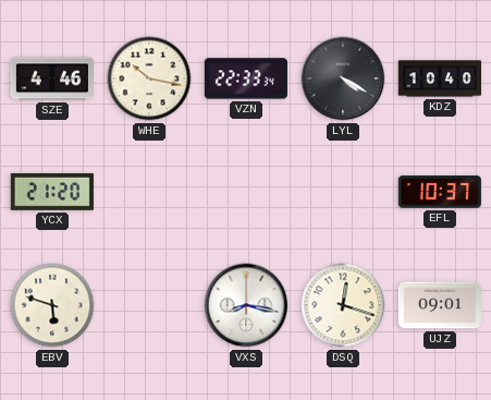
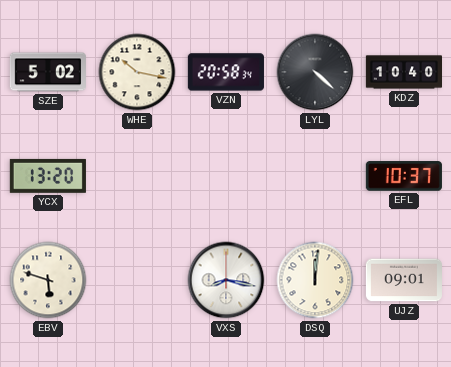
SZE: 4:46 -> 5:02 (48, 72)
VZN: 22:33 -> 20:58 (226, 72)
LYL: 4:20 -> 4:22 (315, 72)
YCX: 21:20 -> 13:20 (48, 176)
DSQ: 12:18 -> 12:01 (315, 280)
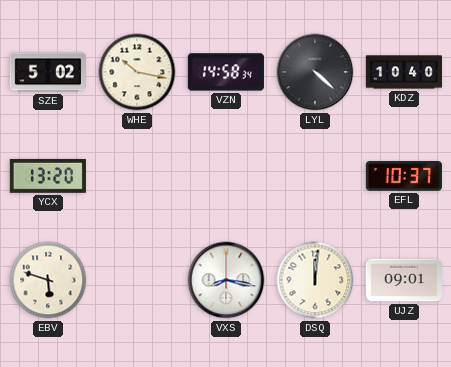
VZN: 20:58 -> 14:58 (226, 72)
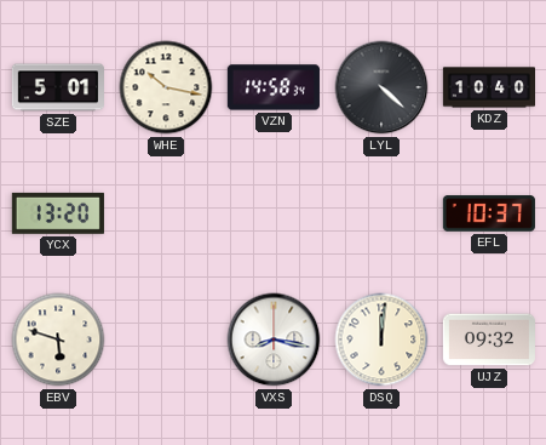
SZE: 5:02 -> 5:01 (58, 87)
UJZ: 09:01 -> 09:32 (489, 340)
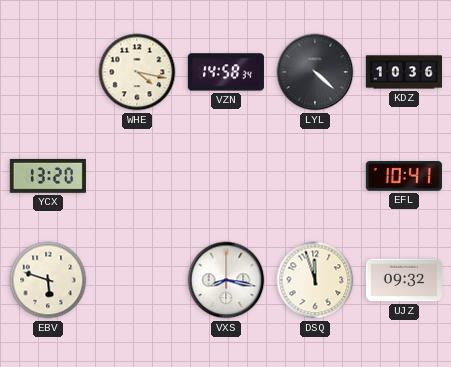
SZE: 5:01 -> none (58, 87)
WHE: 10:17 -> 4:17 (137, 72)
KDZ: 10:40 -> 10:36 (403, 72)
EFL: 10:37 -> 10:41 (404, 176)
DSQ: 12:01 -> 11:57 (315, 280)
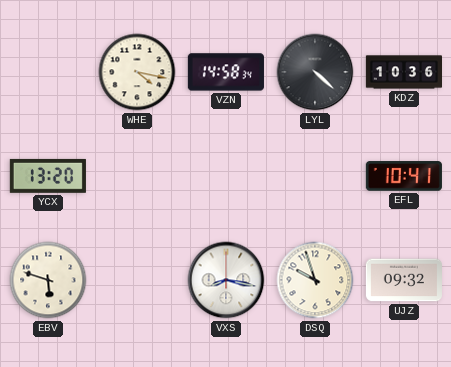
DSQ: 11:57 -> 9:57 (315, 280)
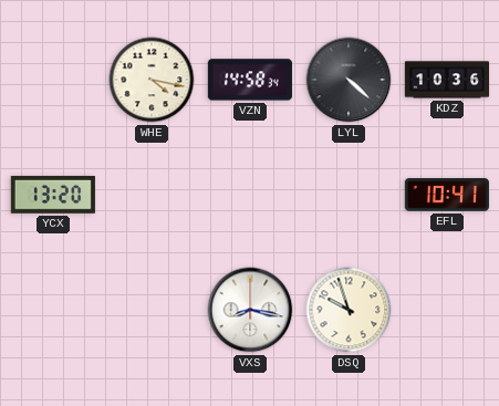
EBV: 5:48 -> none (48, 280)
UJZ: 09:32 -> none (404, 280)
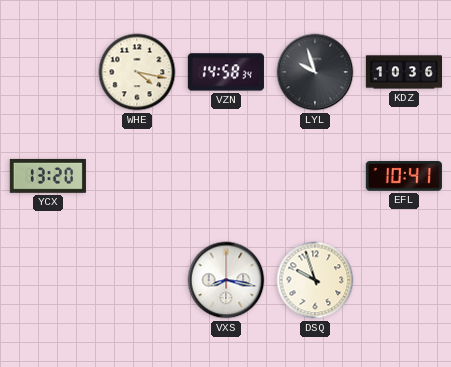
LYL: 4:22 -> 9:57 (315, 72)
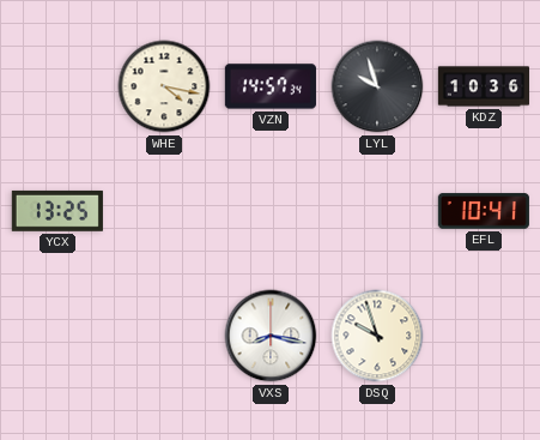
VZN: 14:58 -> 14:57 (271, 86)
YCX: 13:20 -> 13:25 (57, 211)
